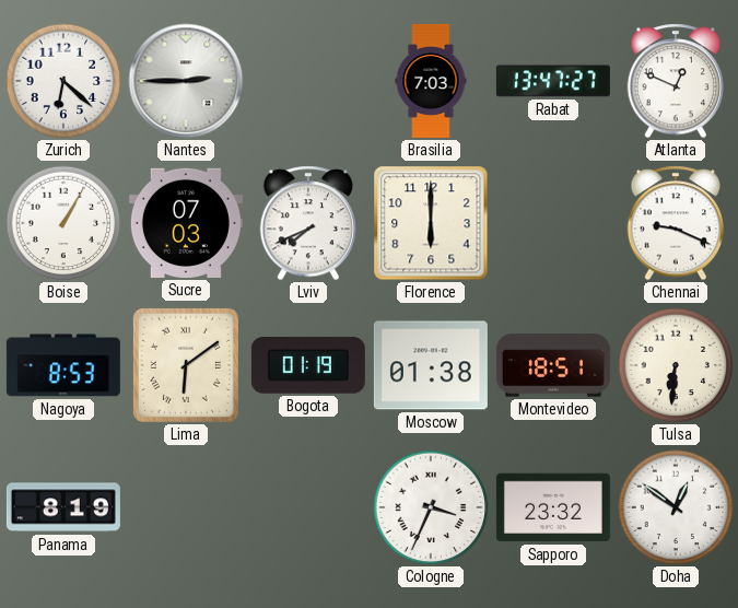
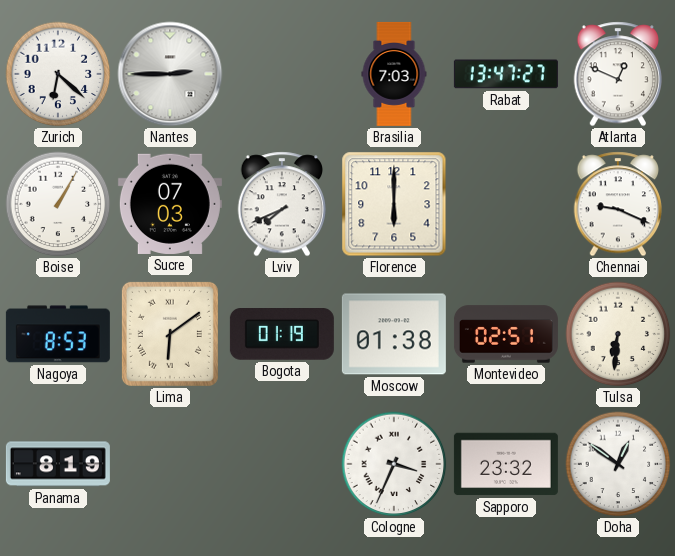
Montevideo: 18:51 -> 02:51 (506, 334)
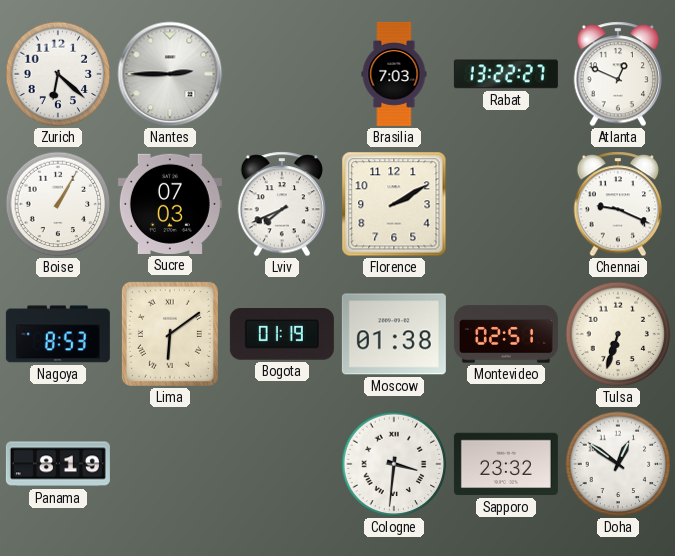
Rabat: 13:47 -> 13:22 (506, 74)
Florence: 6:00 -> 2:10 (394, 204)
Tulsa: 6:31 -> 6:33 (618, 334)
Cologne: 3:34 -> 3:31 (394, 464)
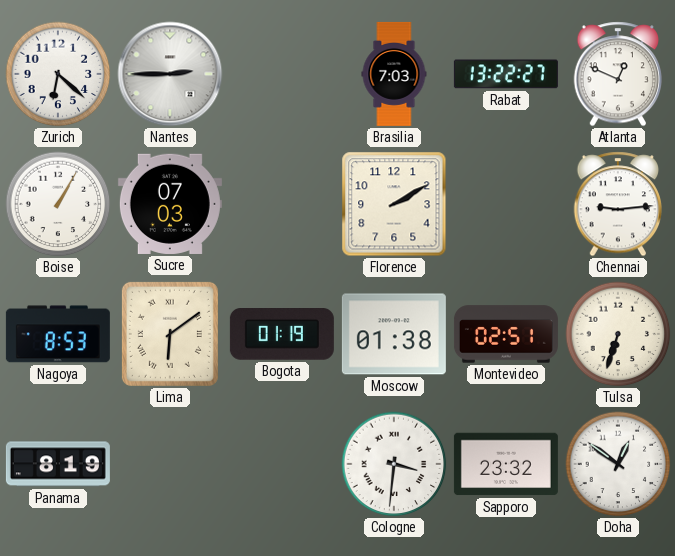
Lviv: 7:41 -> none (282, 204)
Chennai: 9:19 -> 9:14 (618, 204)
